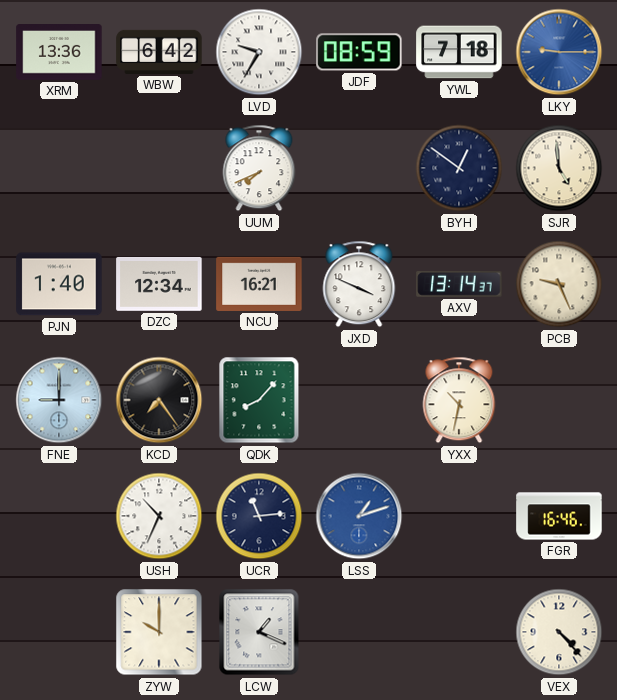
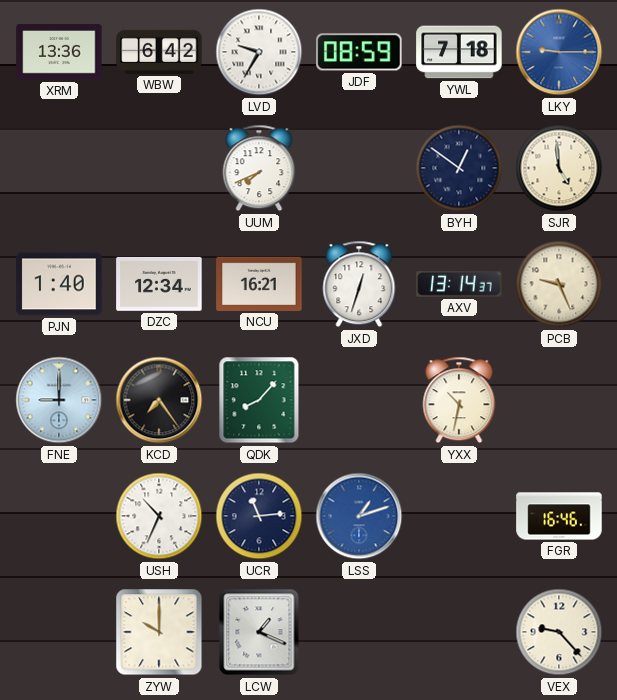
JXD: 3:49 -> 12:33 (359, 284)
VEX: 4:23 -> 9:23 (559, 632)
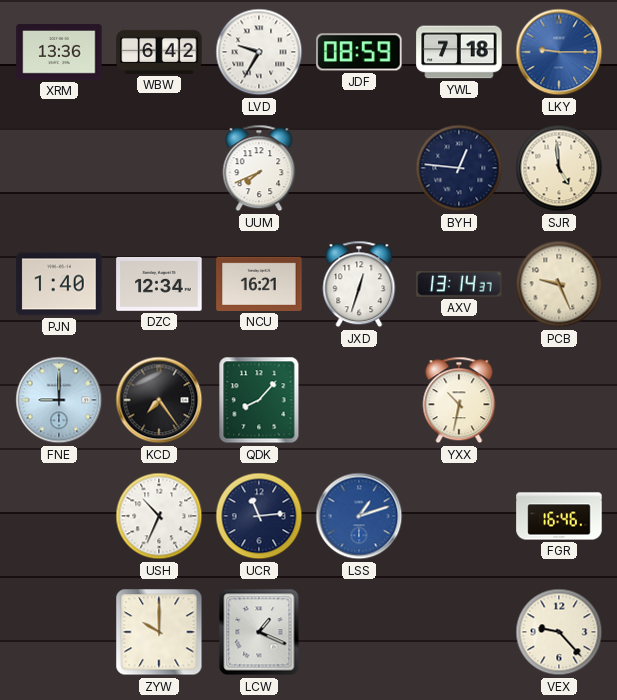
BYH: 12:51 -> 12:46 (459, 168)
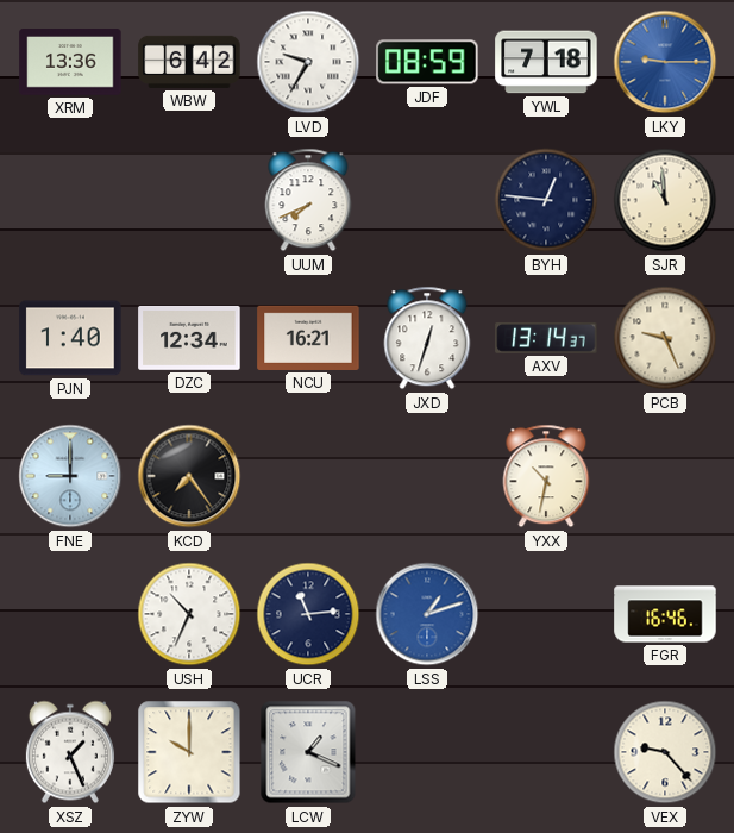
SJR: 4:59 -> 10:59 (665, 200)
QDK: 8:07 -> none (259, 400)
XSZ: none -> 1:26 (70, 752)
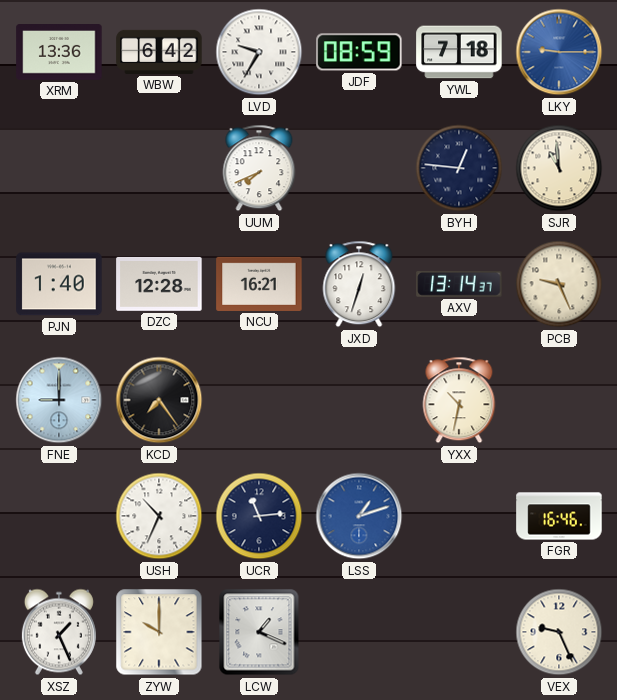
DZC: 12:34 -> 12:28 (159, 284)
VEX: 9:23 -> 9:26 (559, 632)
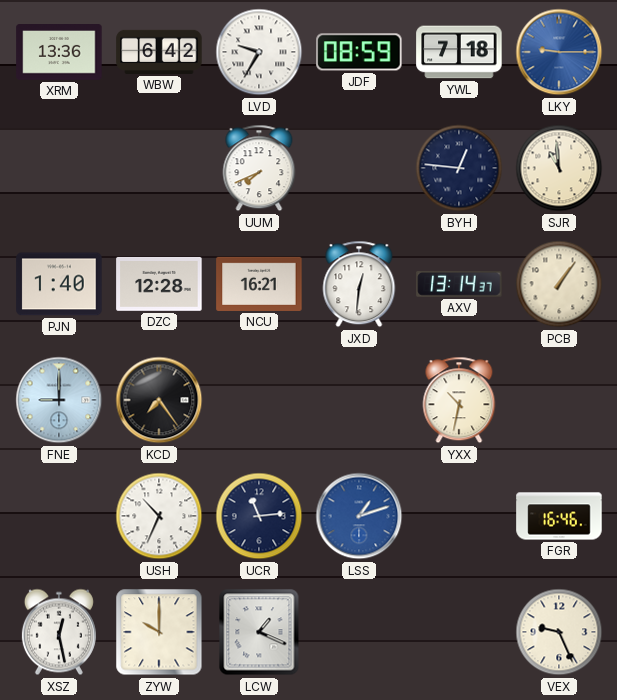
JXD: 12:33 -> 12:31 (359, 284)
PCB: 9:26 -> 1:06 (559, 284)
XSZ: 1:26 -> 12:28 (59, 632)
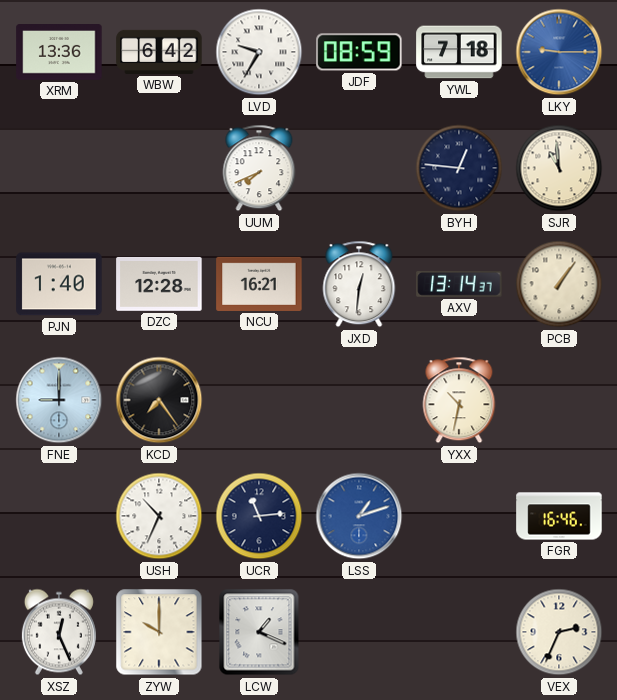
XSZ: 12:28 -> 12:26 (59, 632)
VEX: 9:26 -> 2:34 (559, 632)
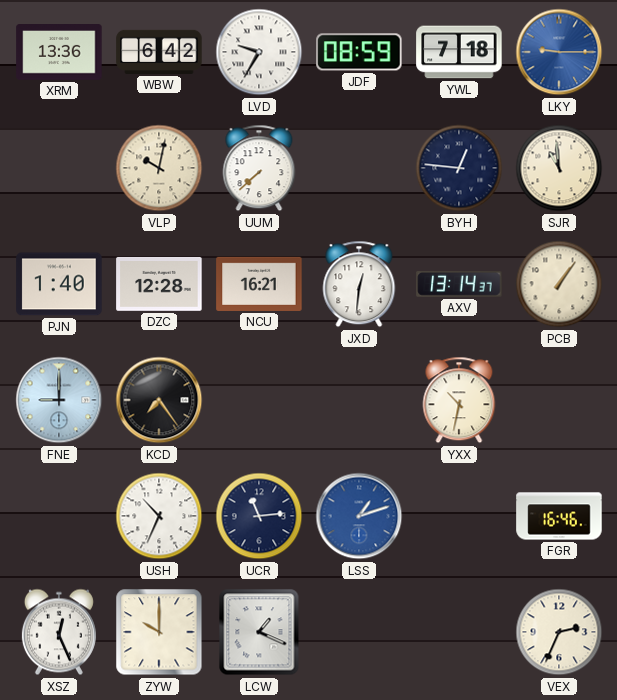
VLP: none -> 10:02 (159, 168)
UUM: 7:41 -> 7:38 (259, 168)
